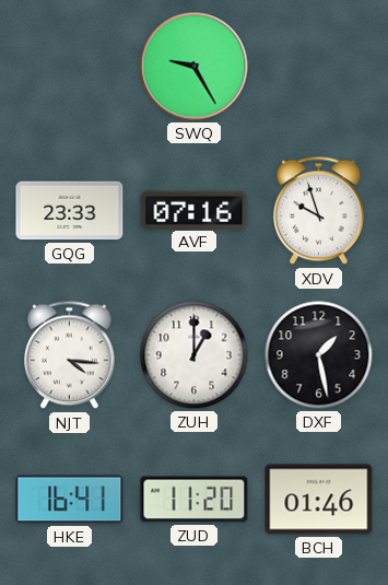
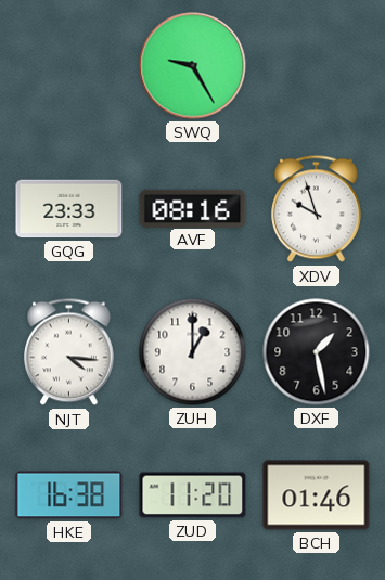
AVF: 07:16 -> 08:16 (193, 208)
HKE: 16:41 -> 16:38 (69, 495)
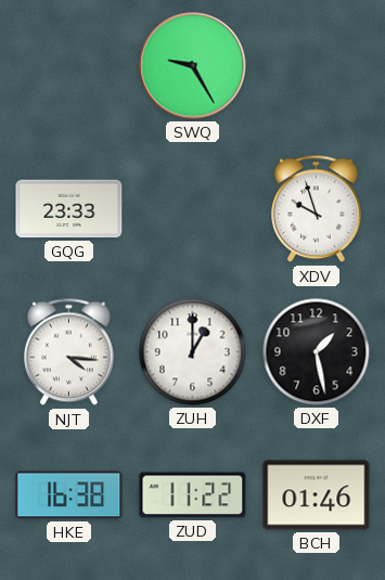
AVF: 08:16 -> none (193, 208)
ZUD: 11:20 -> 11:22 (193, 495)
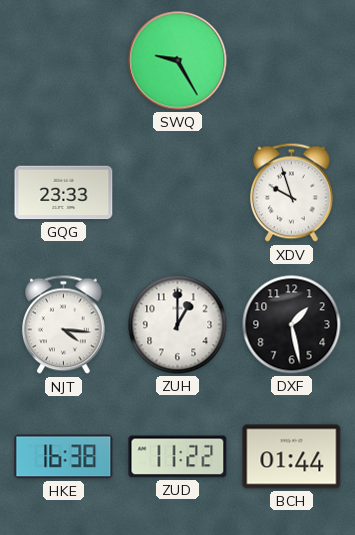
BCH: 01:46 -> 01:44 (292, 457)
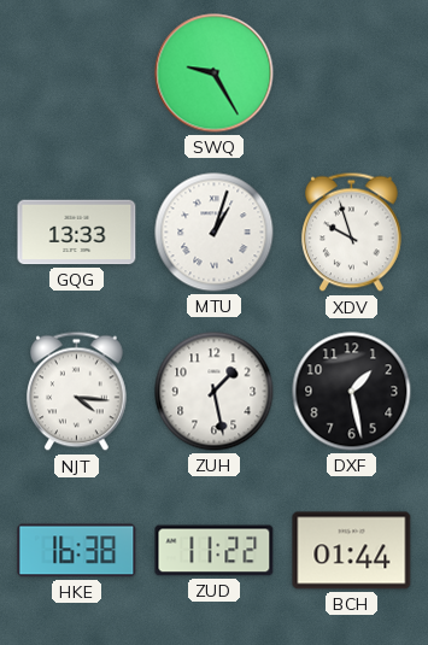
GQG: 23:33 -> 13:33 (77, 233)
MTU: none -> 1:03 (215, 233)
ZUH: 1:00 -> 1:28 (215, 392)
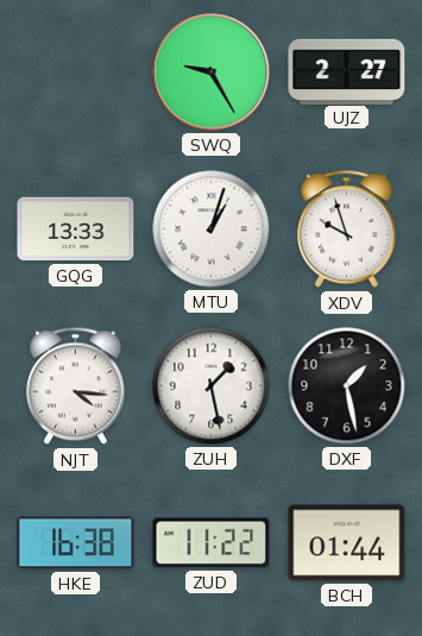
UJZ: none -> 2:27 (347, 71)
